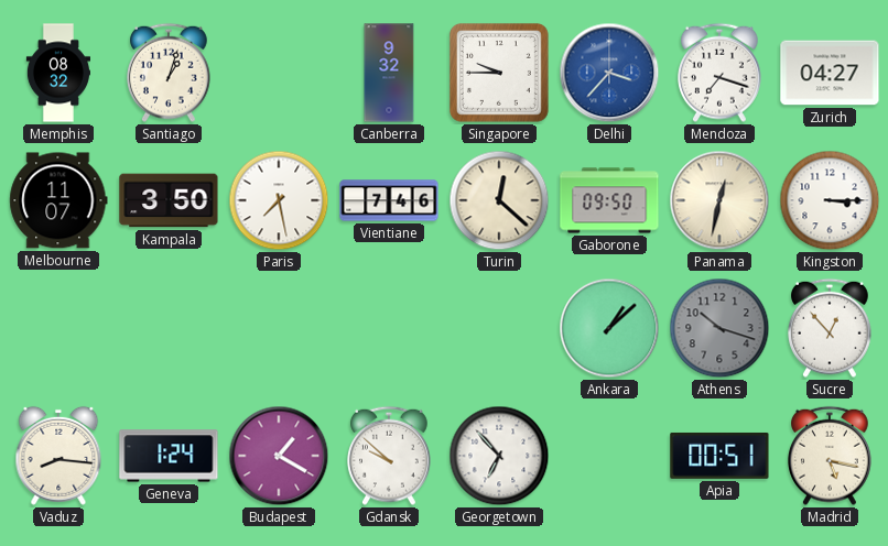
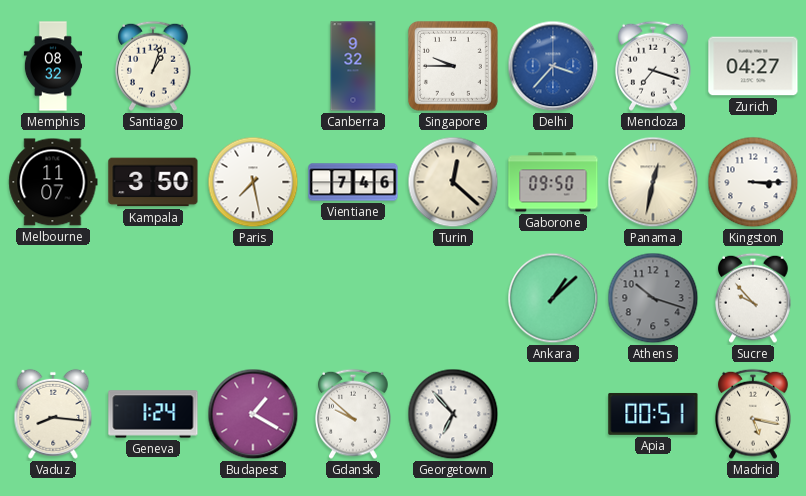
Sucre: 12:53 -> 9:53 (754, 298)
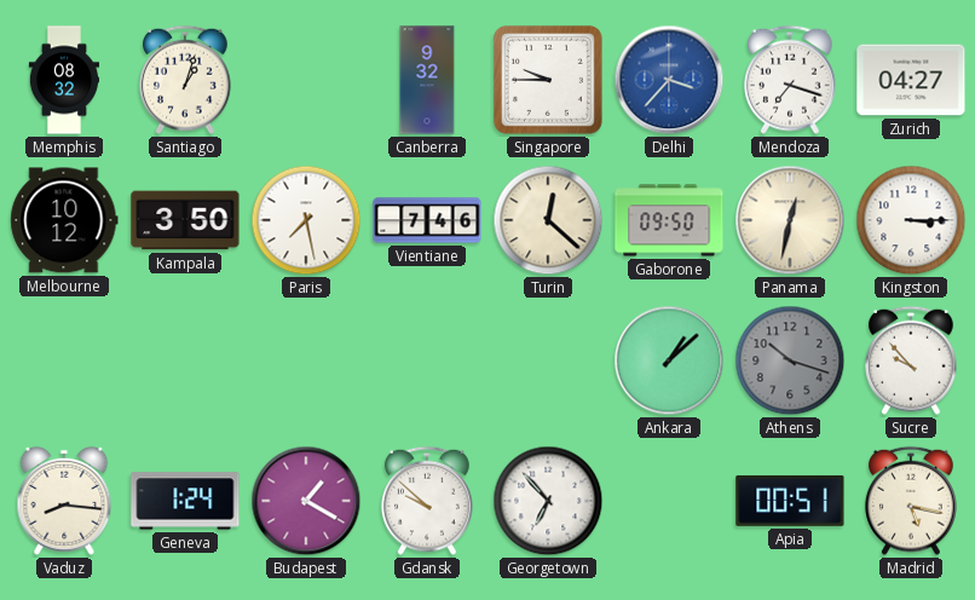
Melbourne: 11:07 -> 10:12 (64, 220)
